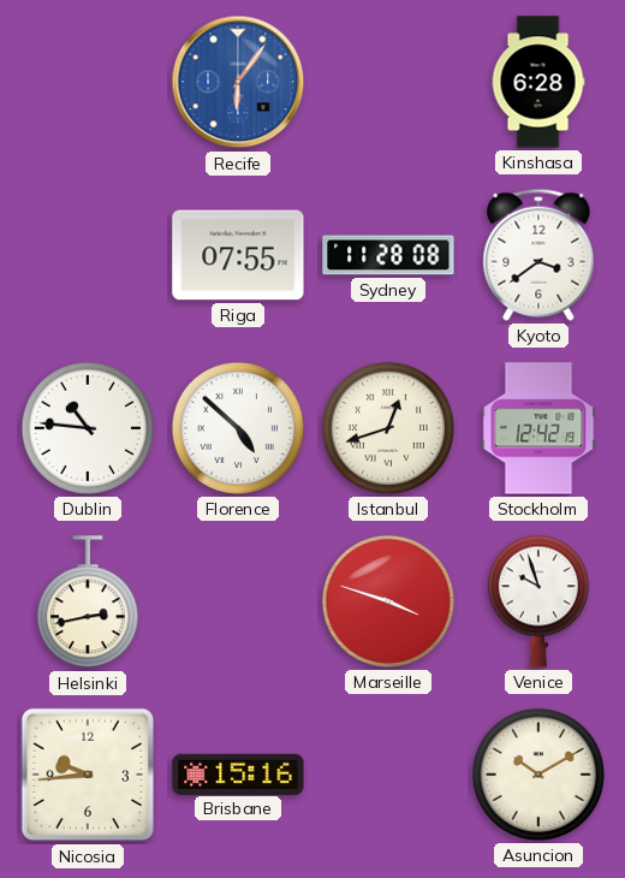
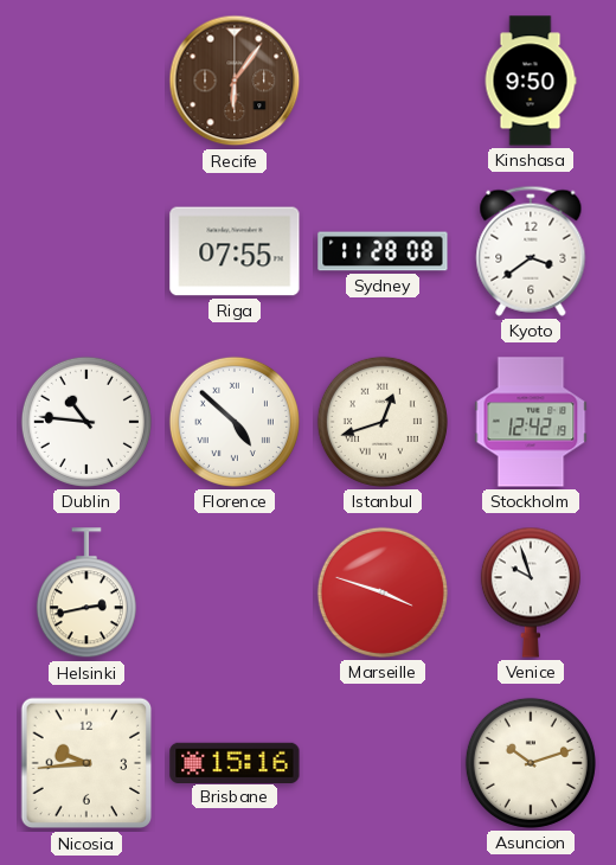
Recife dial: blue -> brown (235, 81)
Kinshasa: 6:28 -> 9:50 (531, 81)
Asuncion: 10:10 -> 10:12 (531, 763)
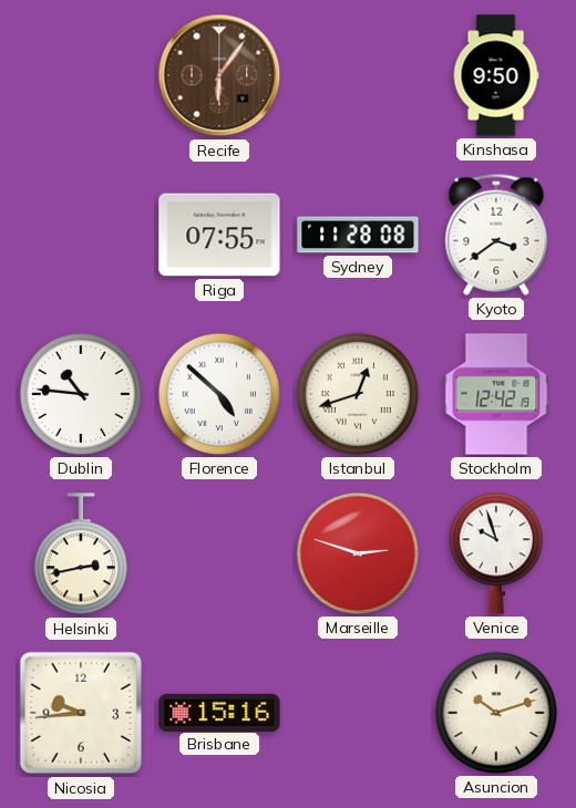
Marseille: 3:48 -> 2:48 (358, 553)
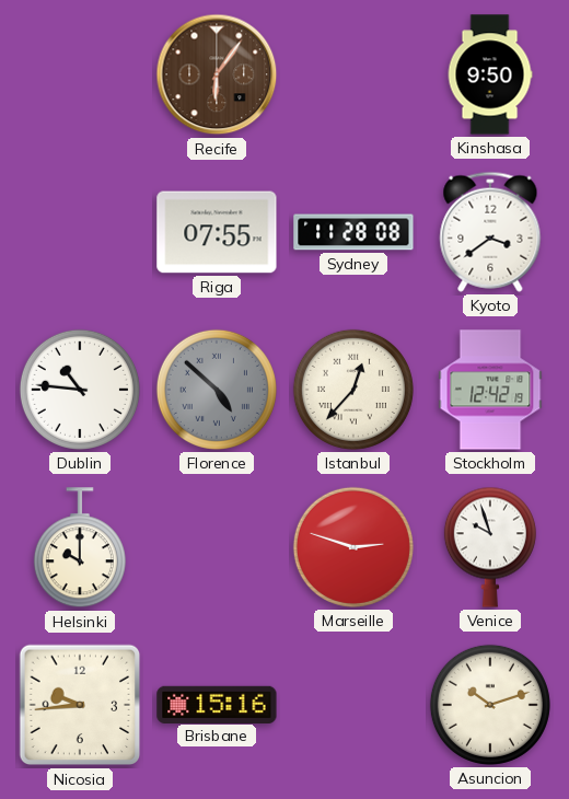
Florence dial: white -> grey (217, 390)
Istanbul: 12:42 -> 12:37 (353, 390)
Helsinki: 2:43 -> 10:00 (80, 548)
